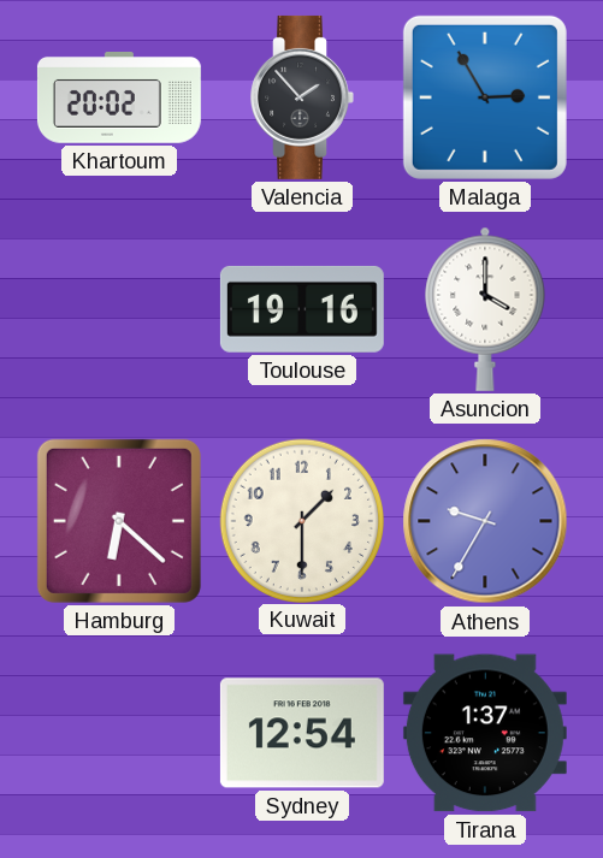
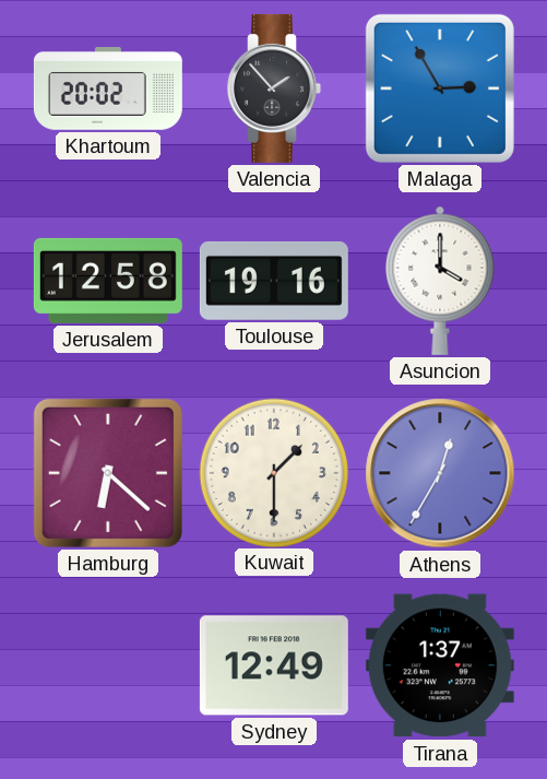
Jerusalem: none -> 12:58 (108, 281)
Athens: 9:35 -> 12:35 (440, 473)
Sydney: 12:54 -> 12:49 (274, 665)
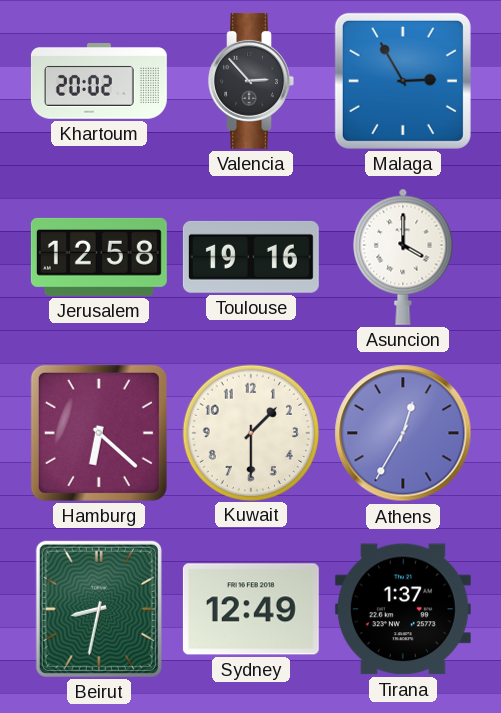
Valencia: 1:53 -> 2:53 (251, 81)
Beirut: none -> 8:32 (99, 609)
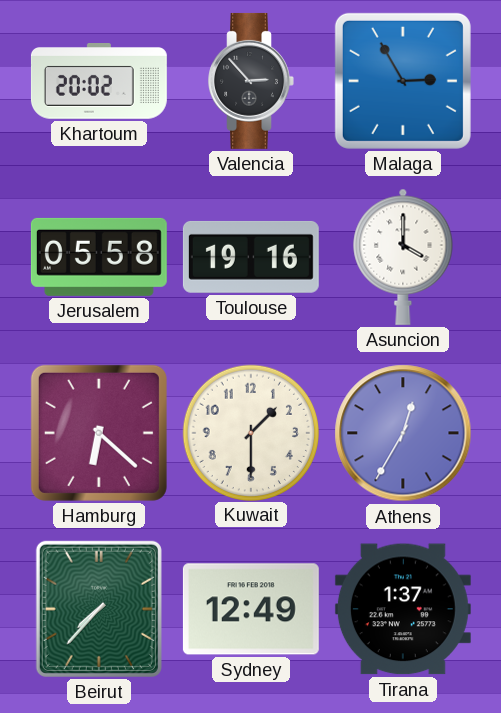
Jerusalem: 12:58 -> 05:58 (99, 257)
Beirut: 8:32 -> 7:37 (99, 609)
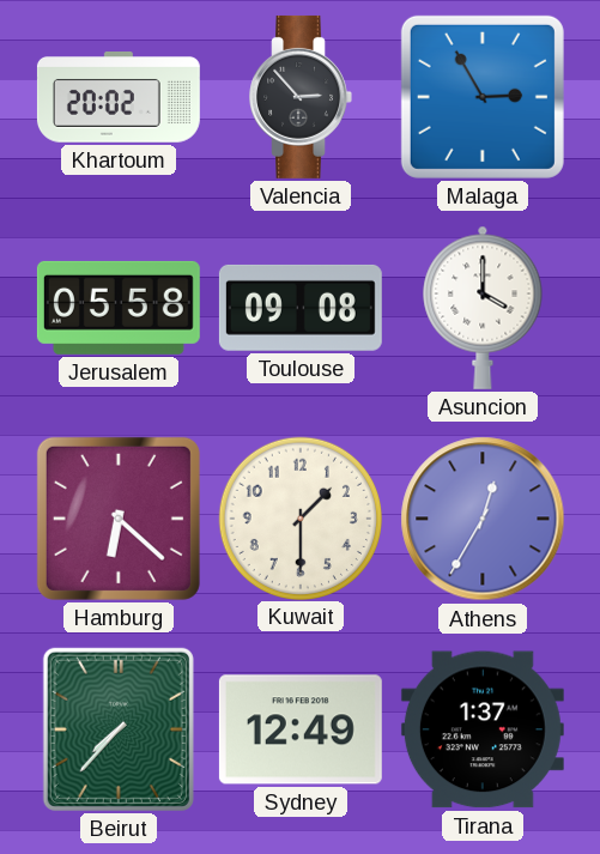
Toulouse: 19:16 -> 09:08 (301, 308)
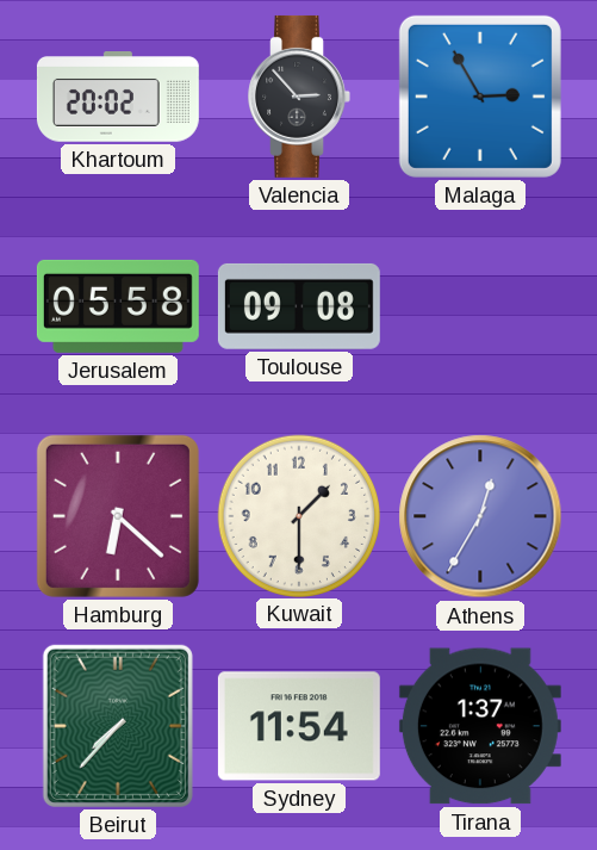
Asuncion: 4:00 -> none (483, 308)
Sydney: 12:49 -> 11:54 (299, 726)
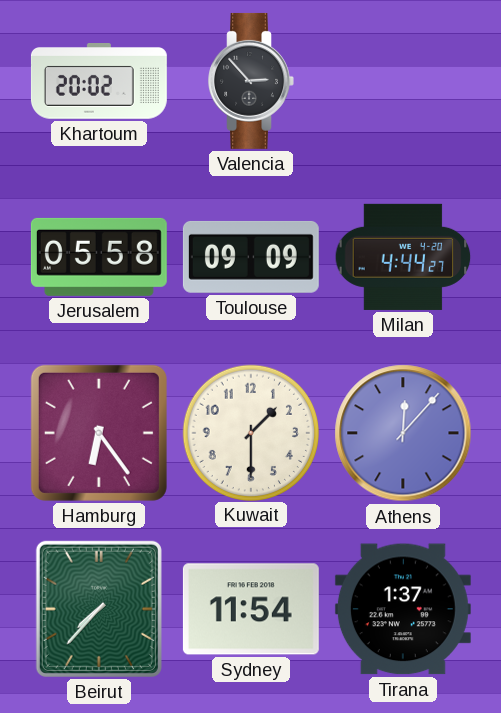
Malaga: 2:55 -> none (480, 97)
Toulouse: 09:08 -> 09:09 (251, 257)
Milan: none -> 4:44 (403, 257)
Hamburg: 6:22 -> 6:24 (99, 433)
Athens: 12:35 -> 12:07 (403, 433)
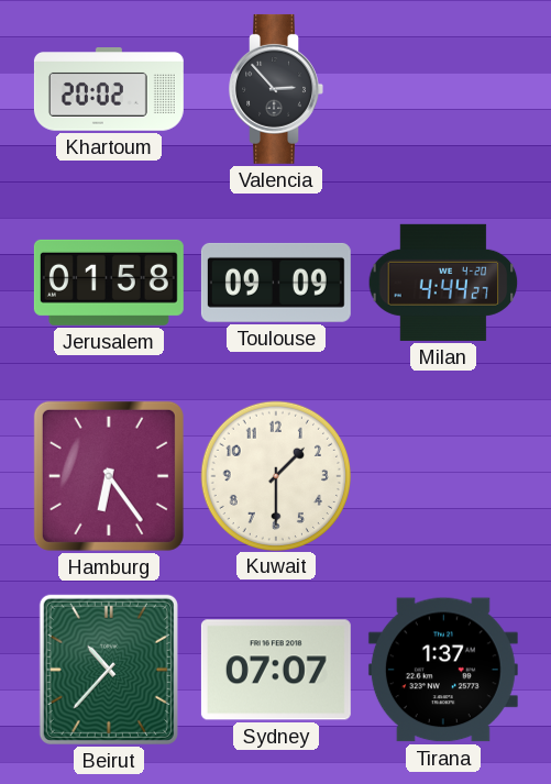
Jerusalem: 05:58 -> 01:58 (109, 283)
Athens: 12:07 -> none (403, 433)
Beirut: 7:37 -> 10:37 (109, 670)
Sydney: 11:54 -> 07:07 (276, 670)
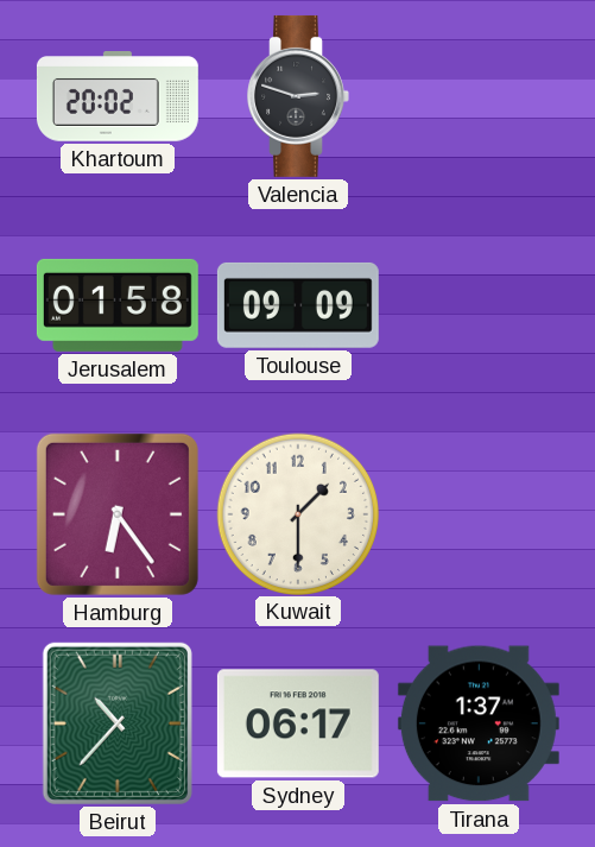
Valencia: 2:53 -> 2:48 (298, 96)
Milan: 4:44 -> none (443, 283)
Sydney: 07:07 -> 06:17 (298, 723)
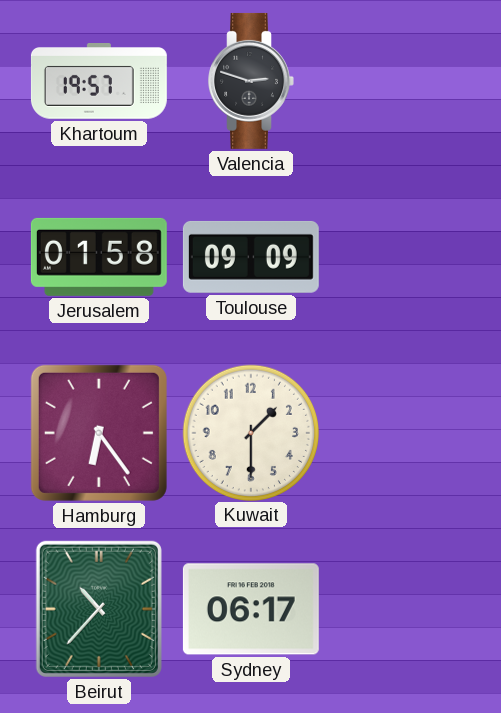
Khartoum: 20:02 -> 19:57 (99, 82)
Tirana: 1:37 -> none (479, 723)
